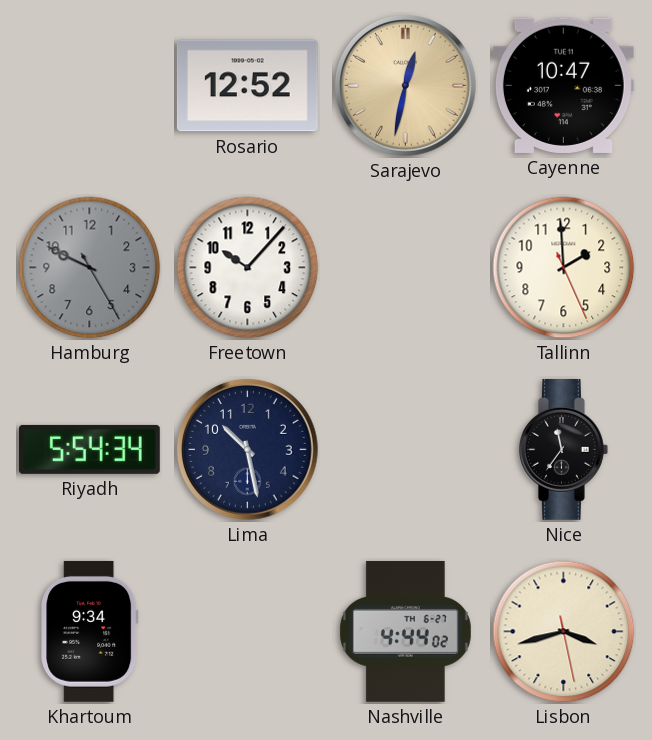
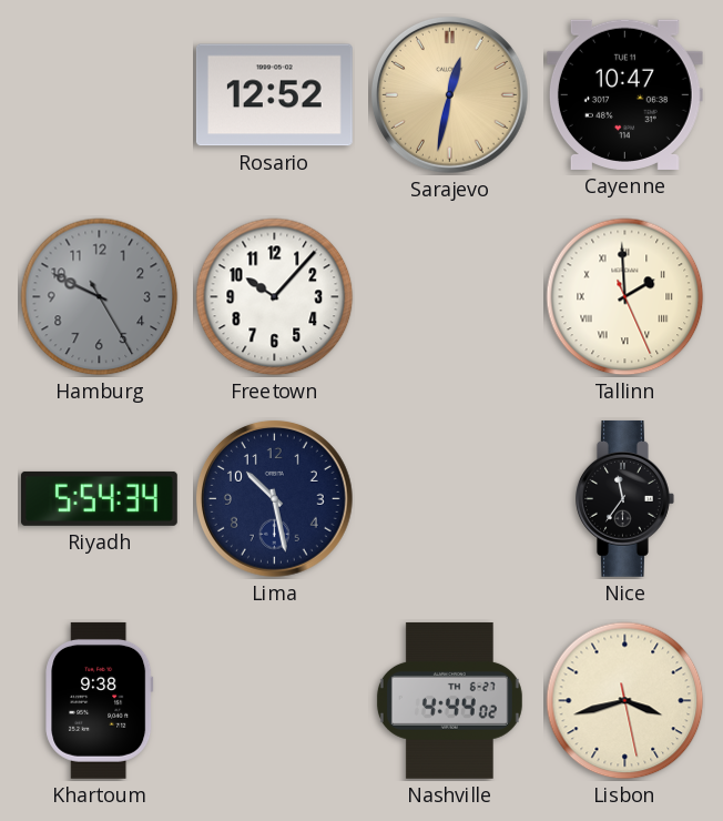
Tallinn numerals: Arabic -> Roman (625, 297)
Khartoum: 9:34 -> 9:38 (100, 700)
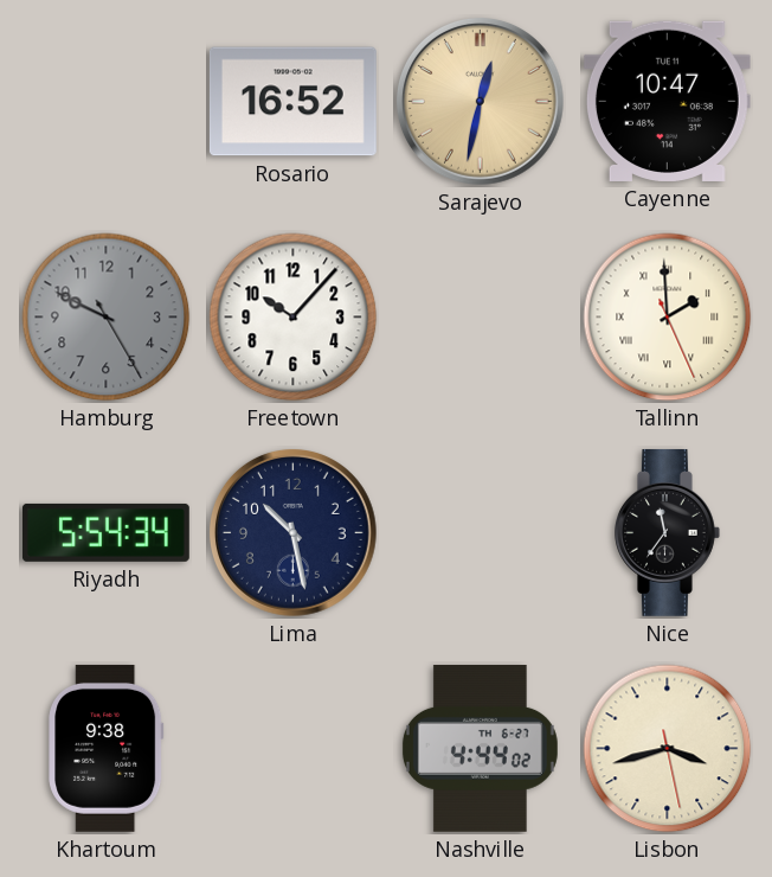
Rosario: 12:52 -> 16:52 (292, 102)
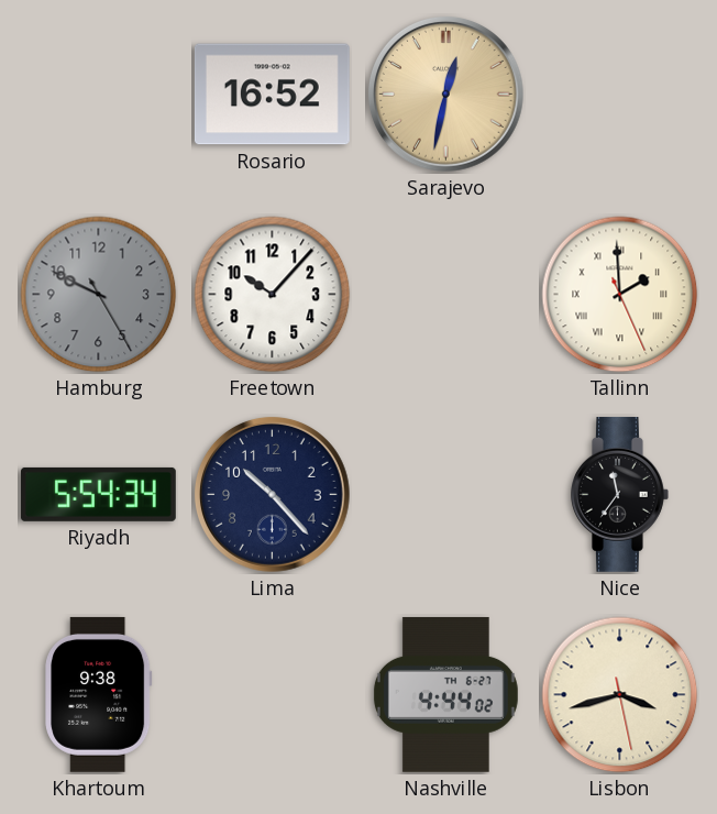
Cayenne: 10:47 -> none (667, 101)
Lima: 10:28 -> 10:23 (272, 494)
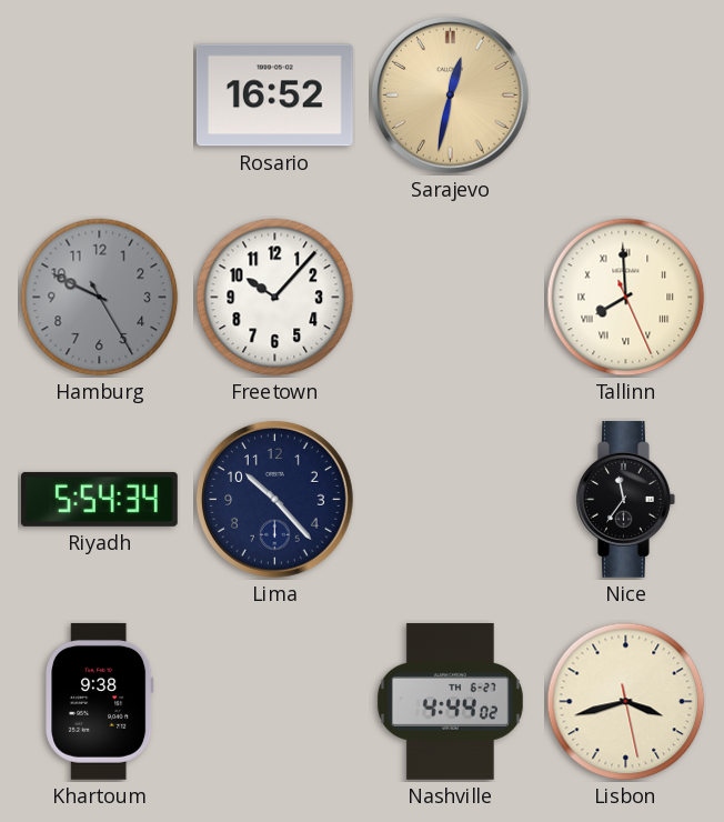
Tallinn: 1:59 -> 7:59 (626, 298)
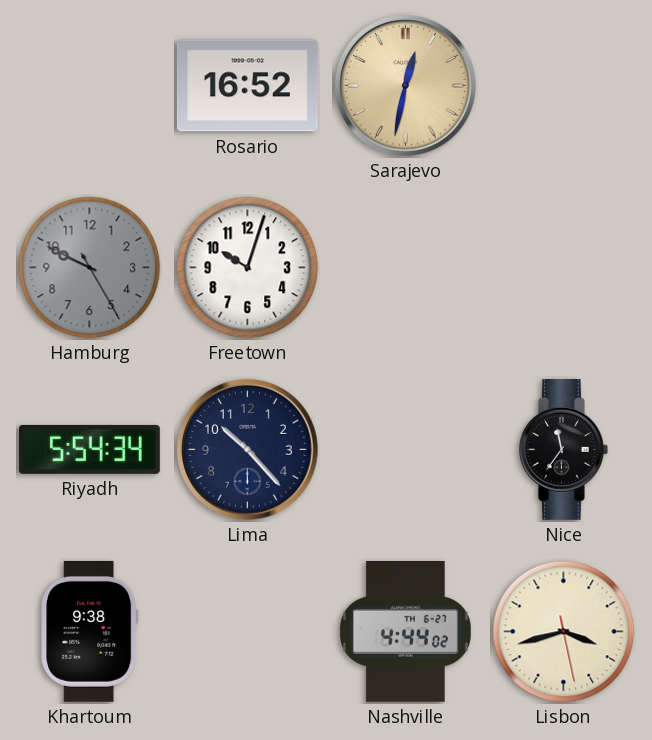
Freetown: 10:07 -> 10:03 (248, 268)
Tallinn: 7:59 -> none (626, 298)
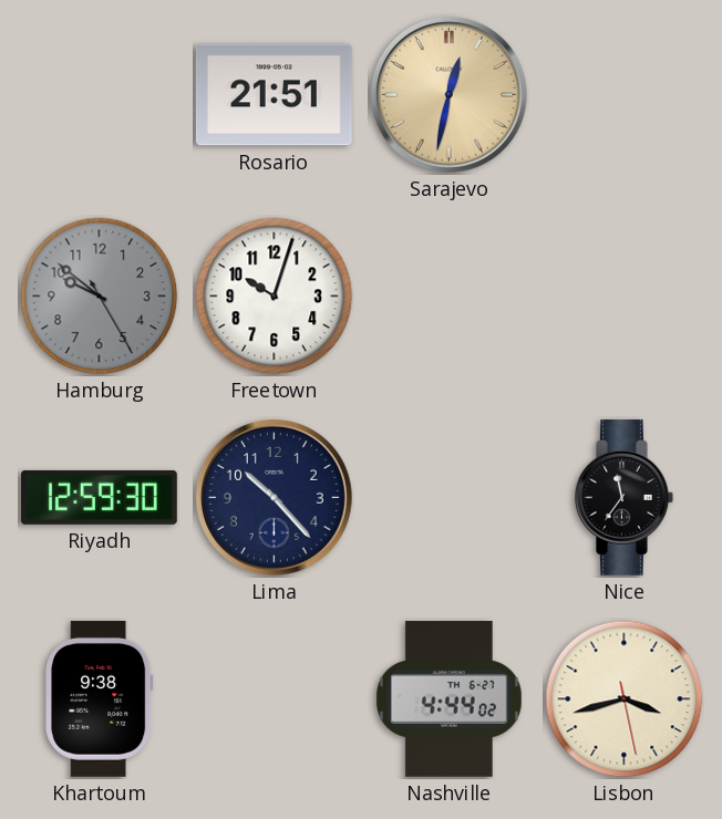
Rosario: 16:52 -> 21:51 (274, 95)
Hamburg: 9:49 -> 9:51 (100, 297)
Riyadh: 5:54 -> 12:59 (99, 497)
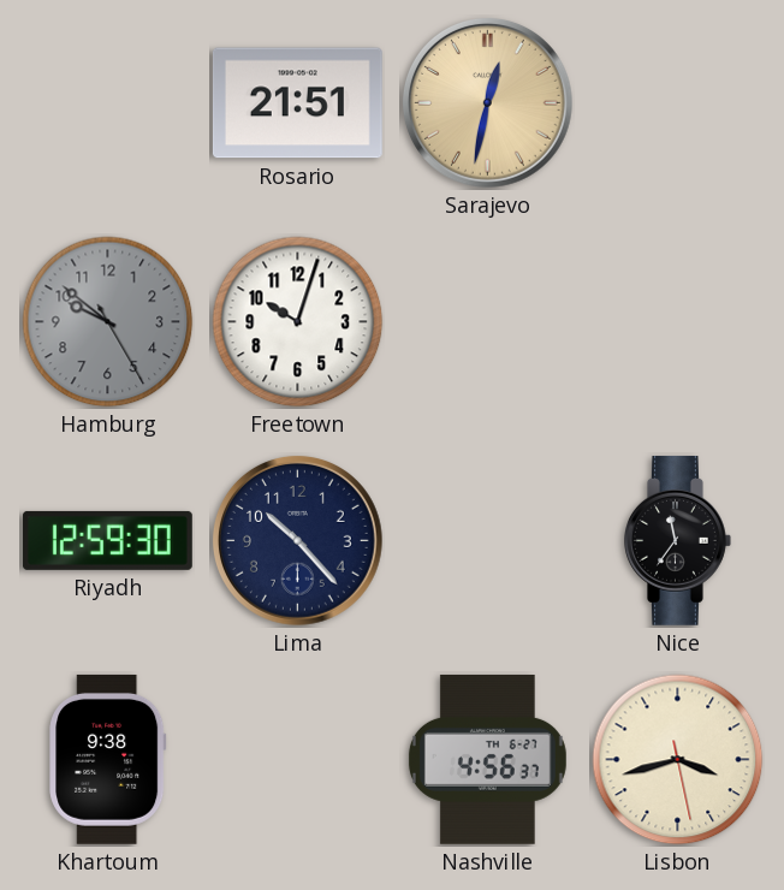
Nashville: 4:44 -> 4:56 (487, 759)
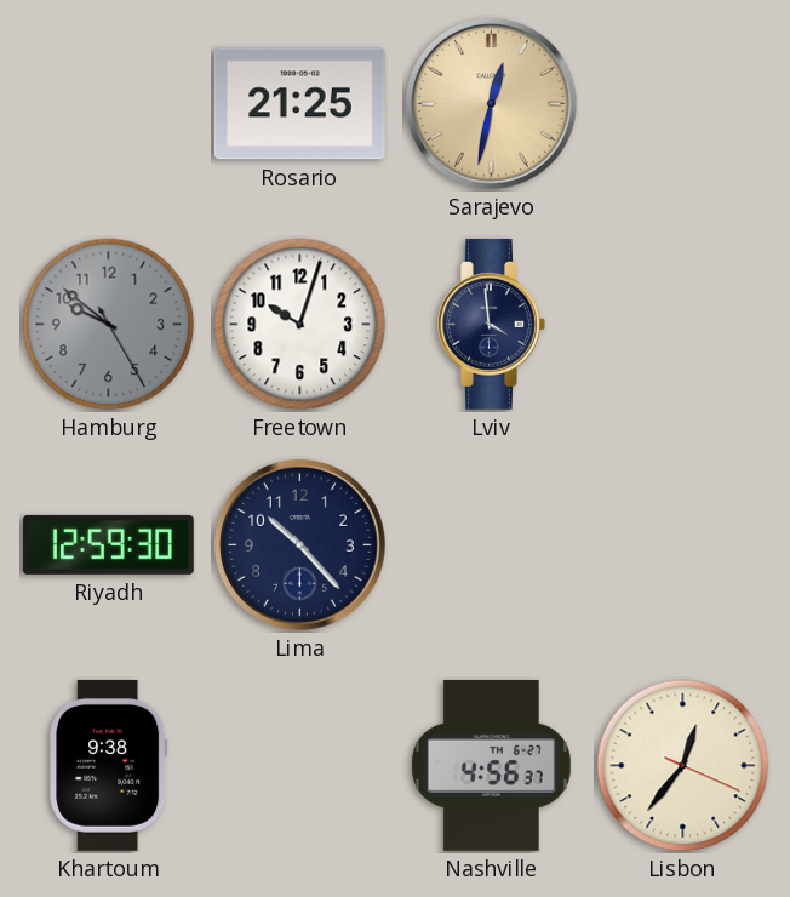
Rosario: 21:51 -> 21:25 (299, 104)
Lviv: none -> 3:59 (492, 324)
Nice: 11:36 -> none (678, 540)
Lisbon: 3:42 -> 12:36 (683, 766)
